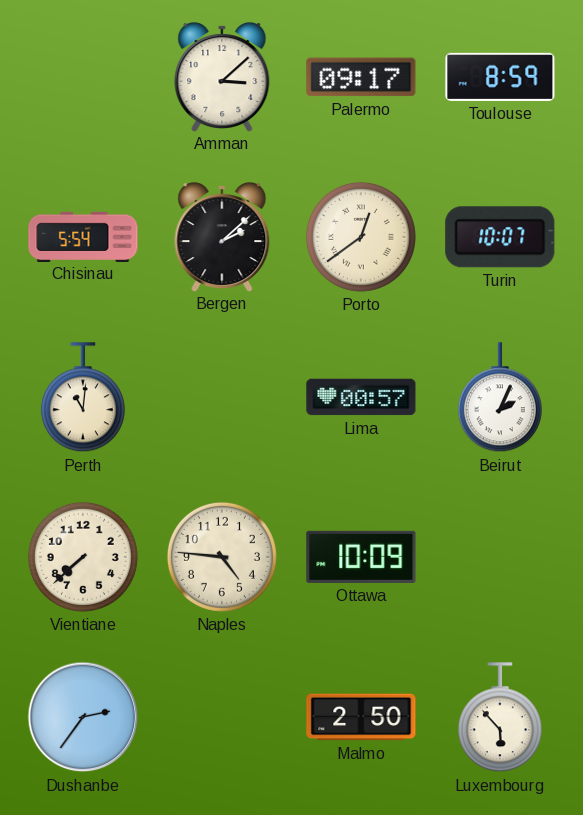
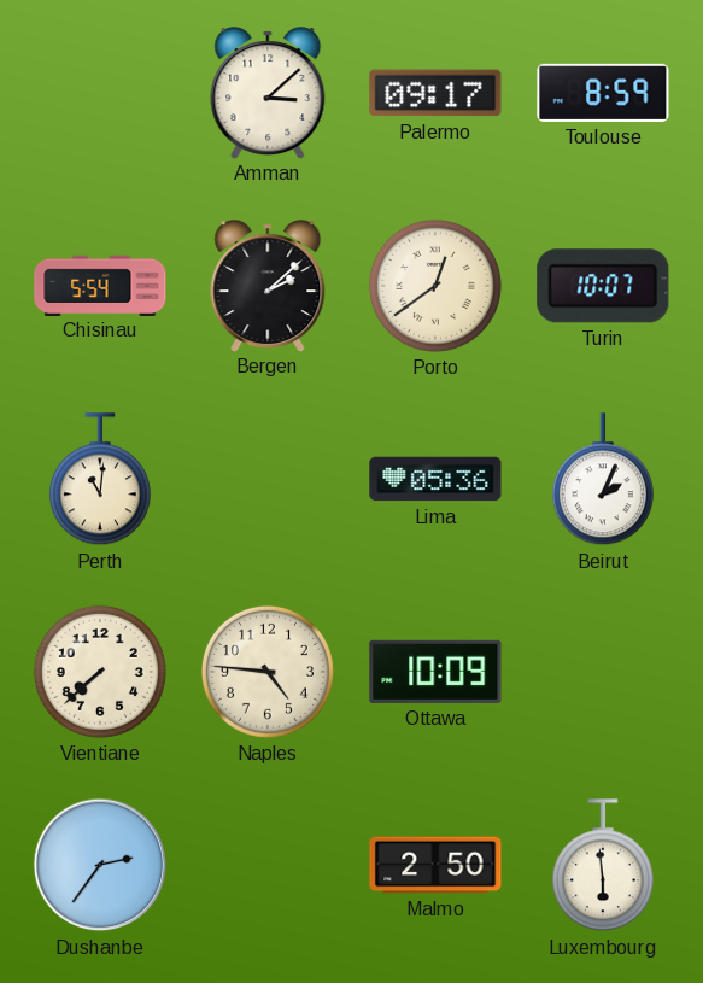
Lima: 00:57 -> 05:36 (435, 479)
Luxembourg: 5:53 -> 5:59 (603, 866)
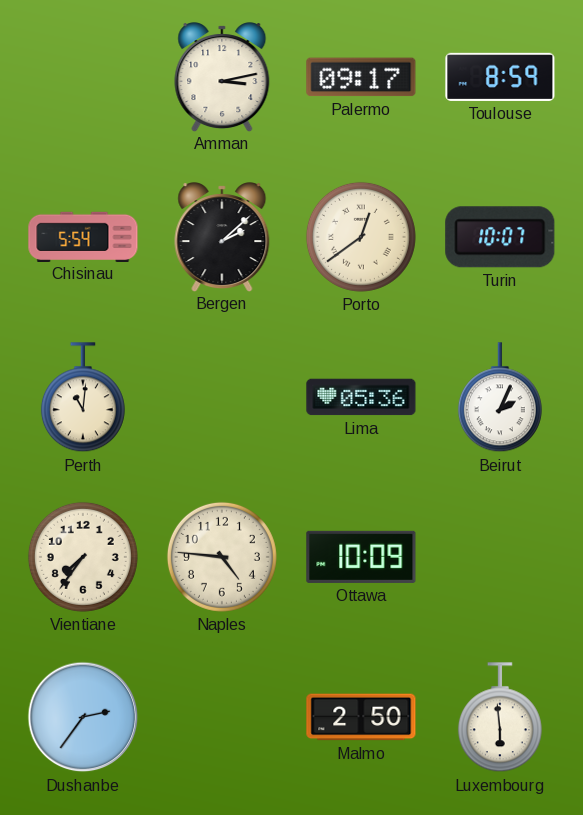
Amman: 3:08 -> 3:13 (222, 77)
Vientiane: 7:38 -> 7:36 (83, 557)
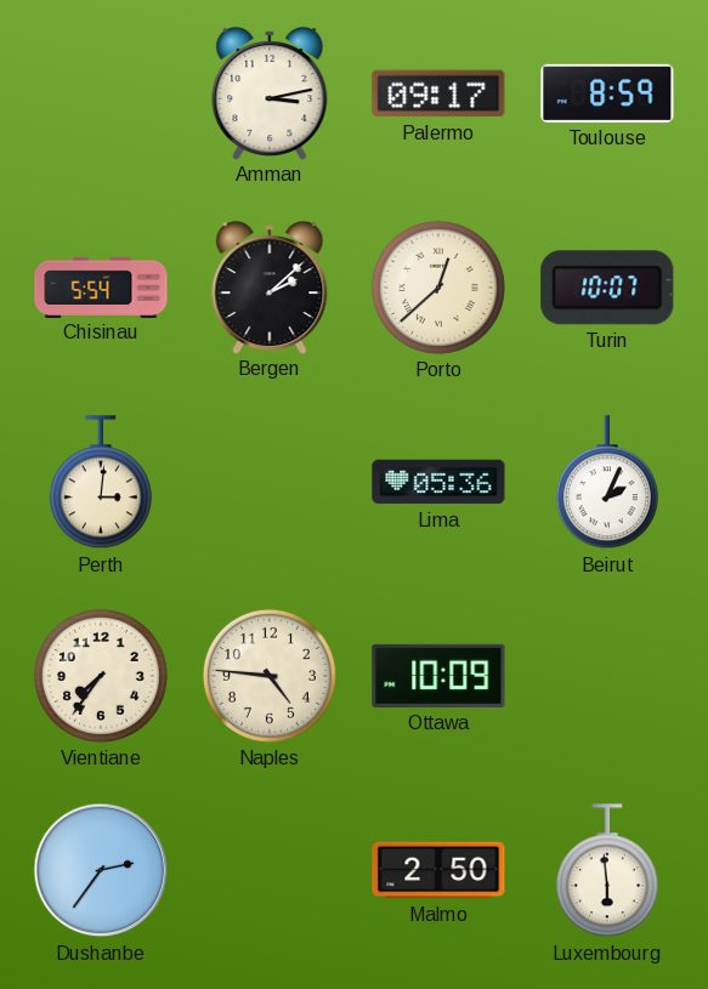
Porto: 12:39 -> 12:38 (438, 288)
Perth: 11:01 -> 3:01 (101, 483)
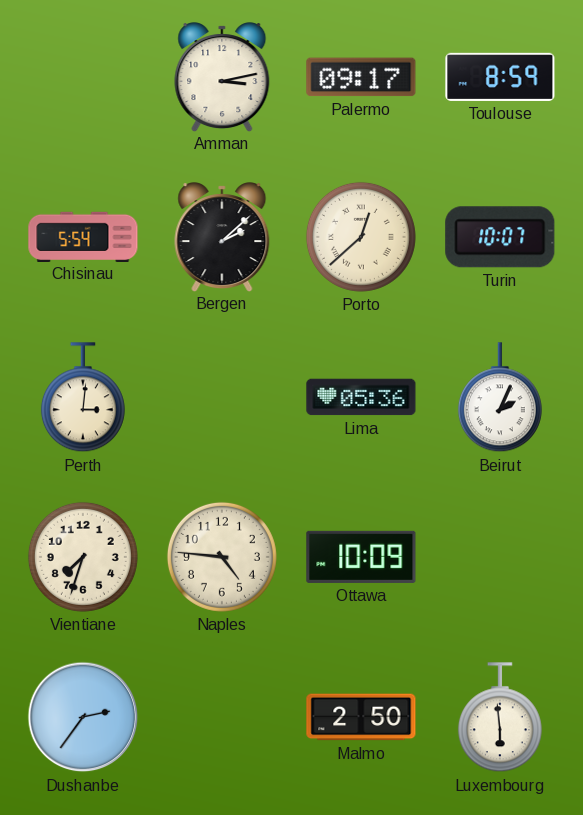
Vientiane: 7:36 -> 7:33 (83, 557)
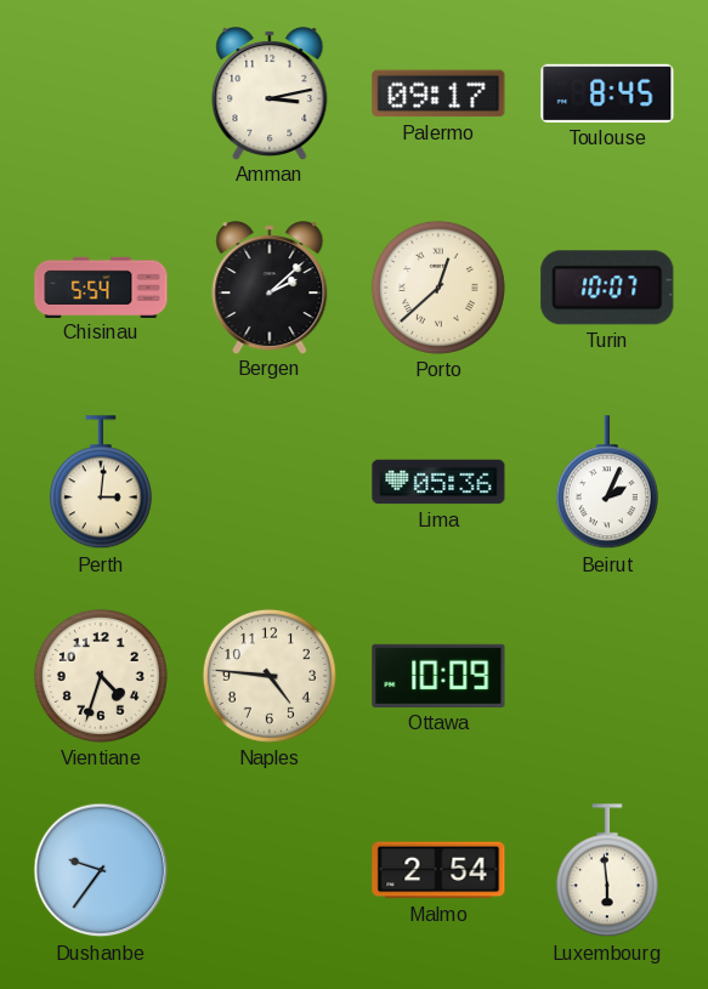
Toulouse: 8:59 -> 8:45 (607, 93)
Vientiane: 7:33 -> 4:33 (101, 676)
Dushanbe: 2:36 -> 9:36 (101, 870)
Malmo: 2:50 -> 2:54 (438, 870)
